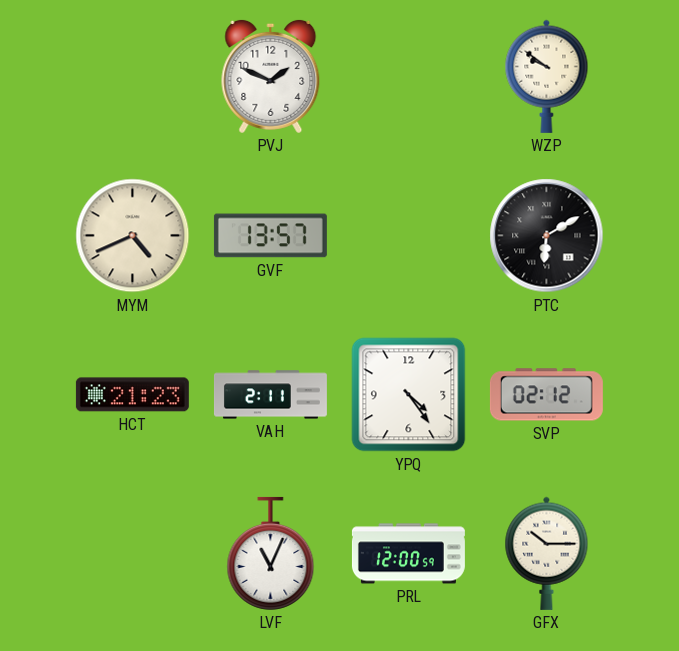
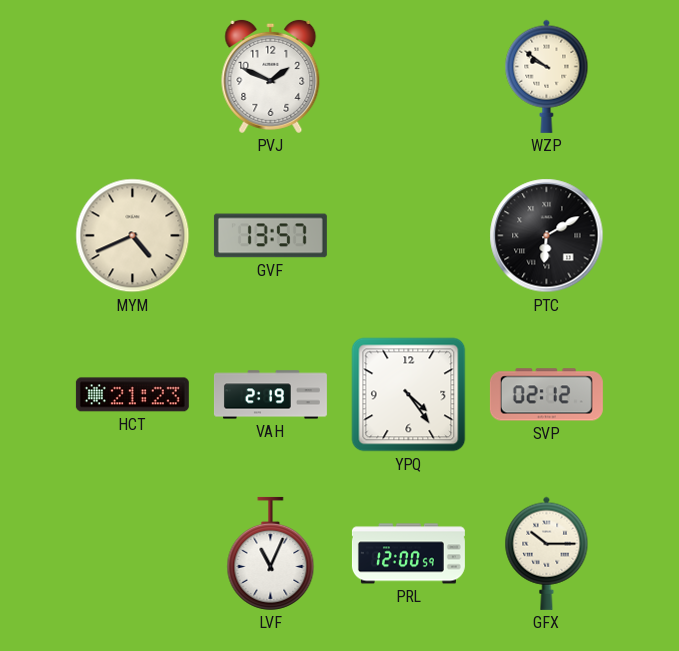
VAH: 2:11 -> 2:19 (270, 395)
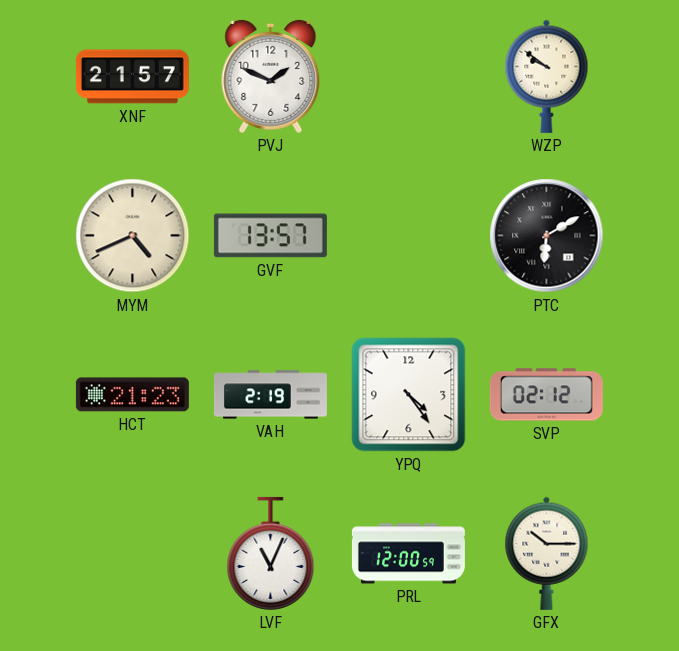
XNF: none -> 21:57 (132, 77)
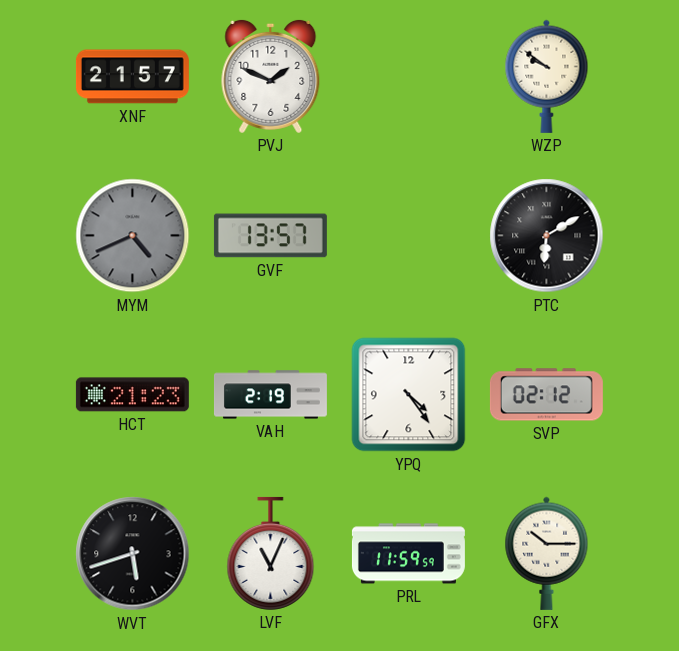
MYM dial: cream -> grey (133, 236)
WVT: none -> 5:42 (133, 554)
PRL: 12:00 -> 11:59 (408, 554)
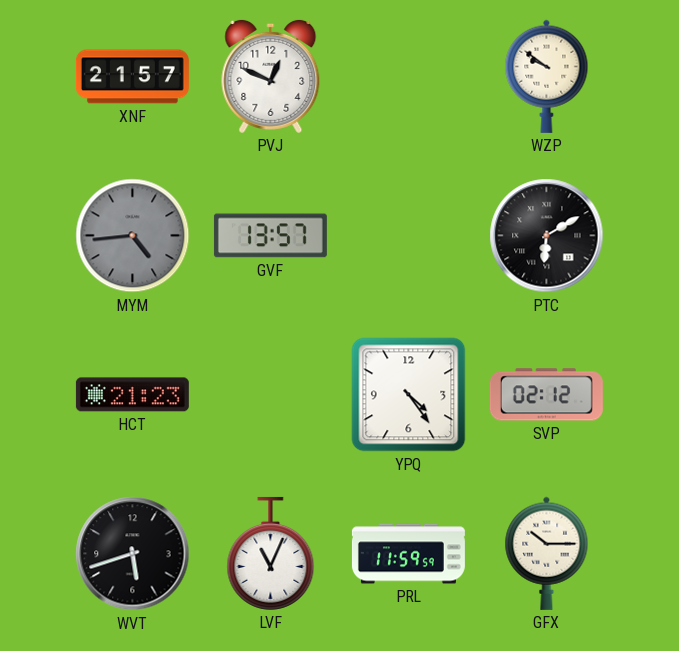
PVJ: 1:49 -> 12:49 (271, 76)
MYM: 4:41 -> 4:44 (133, 236)
VAH: 2:19 -> none (270, 395)
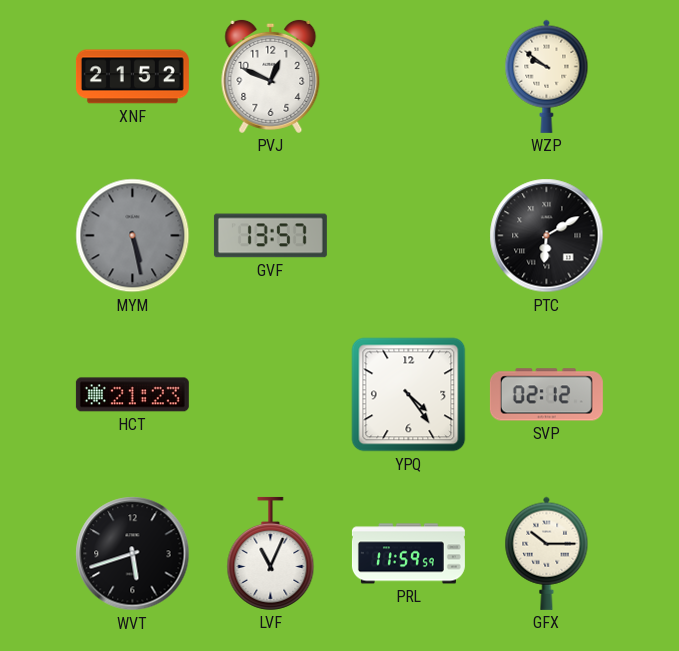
XNF: 21:57 -> 21:52 (132, 77)
MYM: 4:44 -> 5:28 (133, 236)
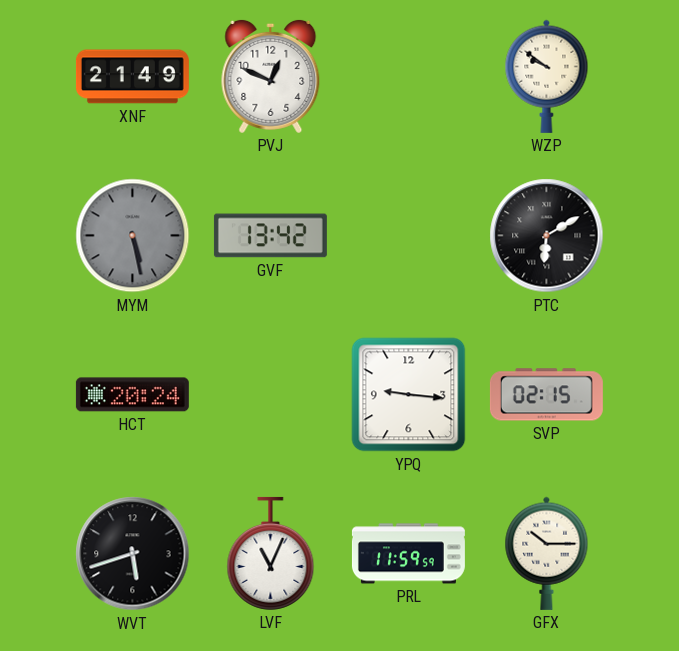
XNF: 21:52 -> 21:49 (132, 77)
GVF: 13:57 -> 13:42 (270, 236)
HCT: 21:23 -> 20:24 (132, 395)
YPQ: 4:24 -> 9:16 (409, 395)
SVP: 02:12 -> 02:15 (546, 395)
